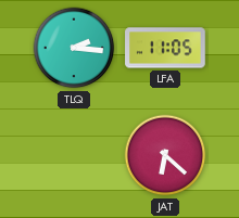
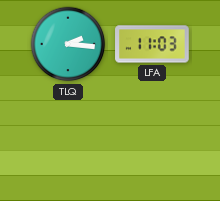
LFA: 11:05 -> 11:03 (152, 44)
JAT: 6:22 -> none (165, 155)
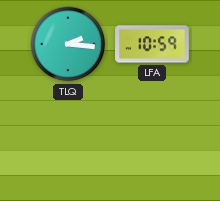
LFA: 11:03 -> 10:59 (152, 44)
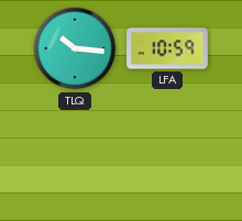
TLQ: 2:16 -> 10:16 (75, 48)
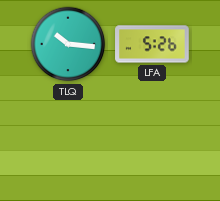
LFA: 10:59 -> 5:26 (152, 44)
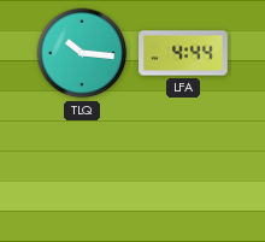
LFA: 5:26 -> 4:44 (183, 53)
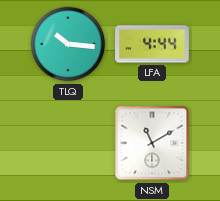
NSM: none -> 11:10 (152, 143)
